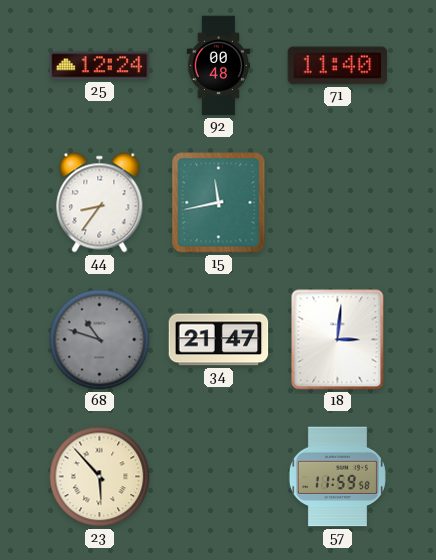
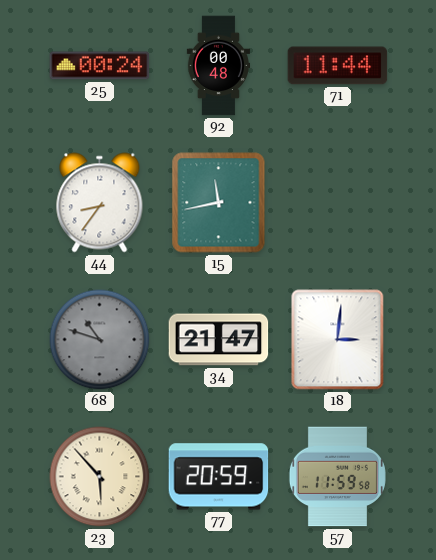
25: 12:24 -> 00:24 (100, 66)
71: 11:40 -> 11:44 (338, 66)
77: none -> 20:59 (219, 477)
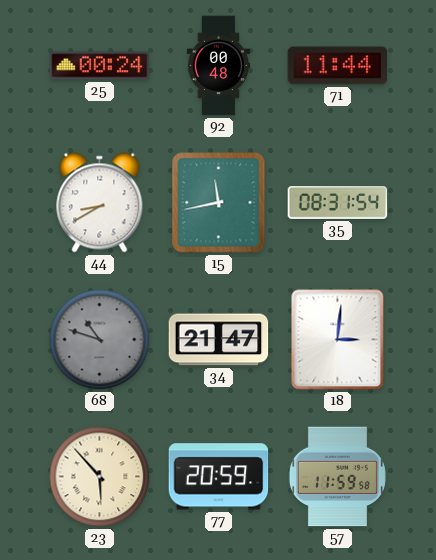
44: 8:36 -> 8:40 (100, 203)
35: none -> 08:31 (338, 203)
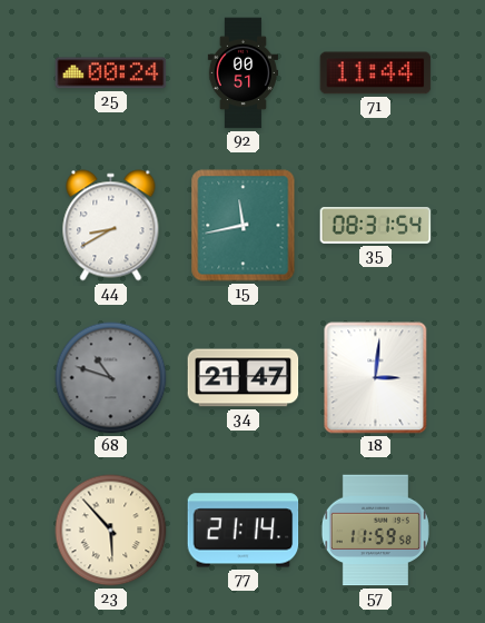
92: 00:48 -> 00:51 (242, 73)
77: 20:59 -> 21:14 (244, 531)
